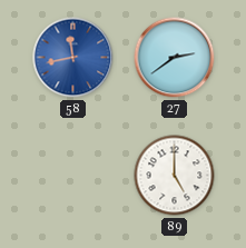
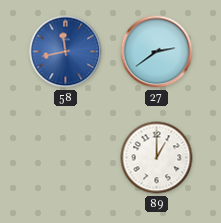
89: 5:00 -> 1:00 (157, 158)
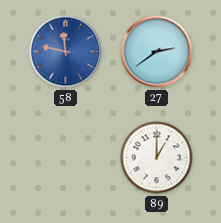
58: 11:43 -> 11:47 (66, 52)
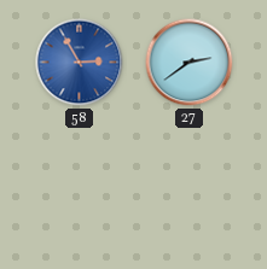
58: 11:47 -> 2:55 (80, 63)
89: 1:00 -> none (157, 158)
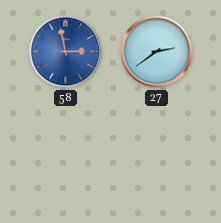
58: 2:55 -> 2:58 (66, 52)
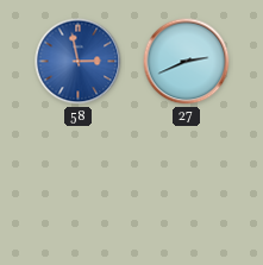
27: 2:39 -> 2:41 (187, 62)
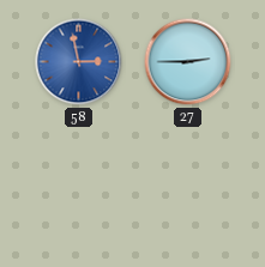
27: 2:41 -> 2:45 (188, 62)
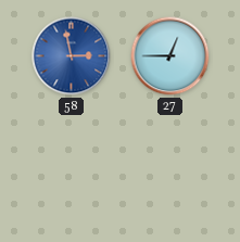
27: 2:45 -> 12:45 (170, 56)
